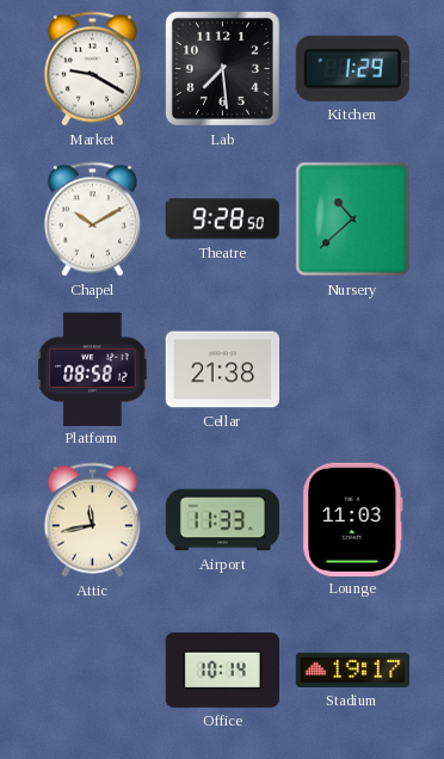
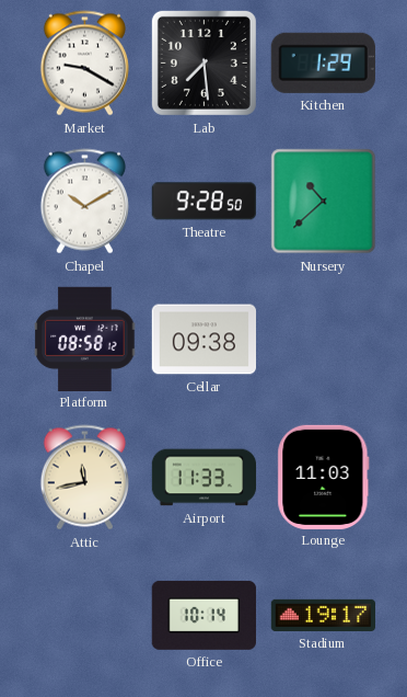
Cellar: 21:38 -> 09:38 (205, 340)
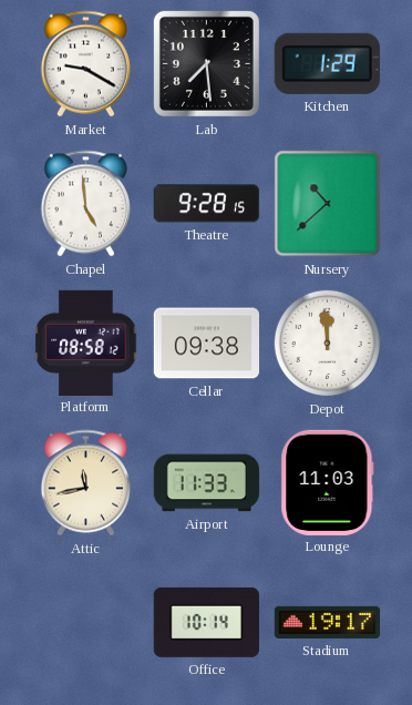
Chapel: 10:10 -> 4:59 (85, 204)
Theatre: 9:28:50 -> 9:28:15 (206, 204)
Depot: none -> 11:59 (327, 343)
